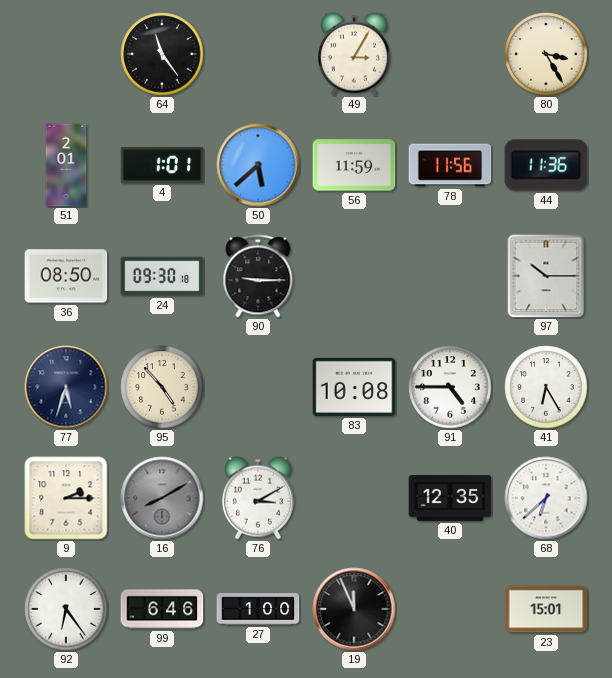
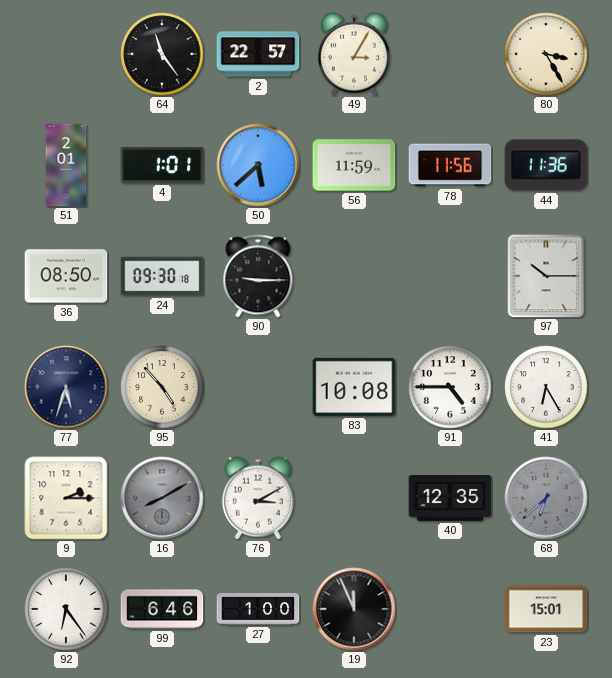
2: none -> 22:57 (258, 54)
68 dial: white -> grey (546, 498)
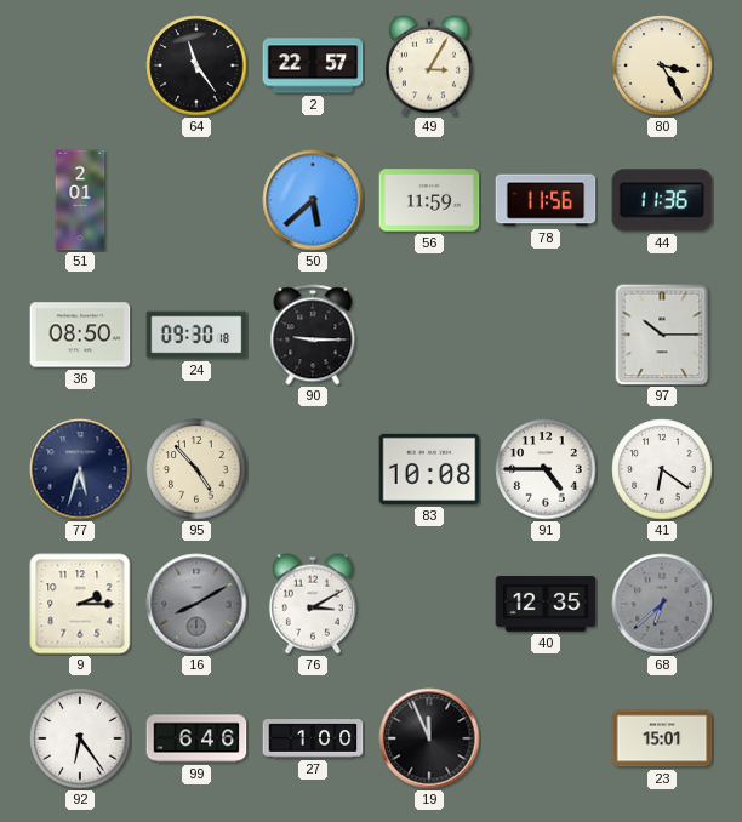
4: 1:01 -> none (162, 165)
41: 6:25 -> 6:21 (662, 469)
